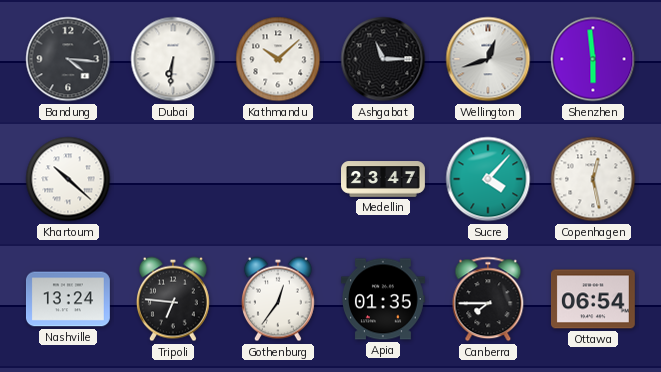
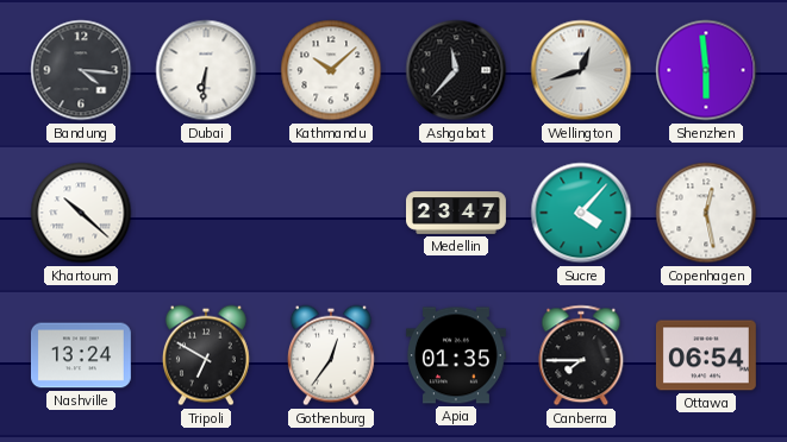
Ashgabat: 11:15 -> 11:37 (456, 70)
Tripoli: 6:46 -> 6:50 (206, 355)
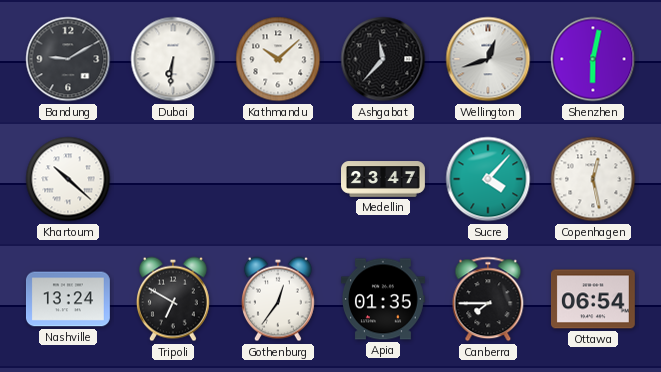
Bandung: 4:16 -> 9:10 (68, 59)
Shenzhen: 5:59 -> 6:02 (593, 59)
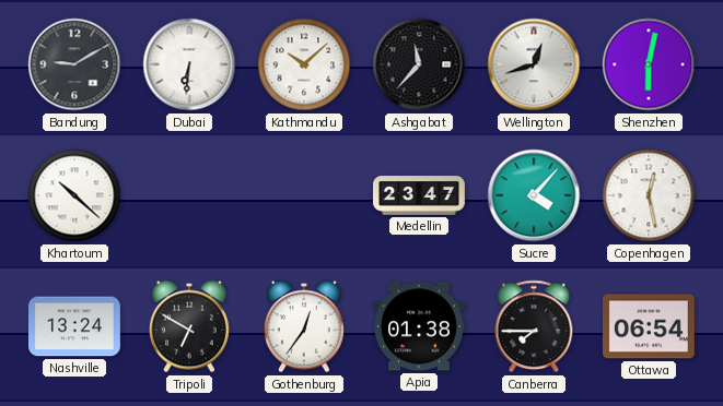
Apia: 01:35 -> 01:38 (419, 326)
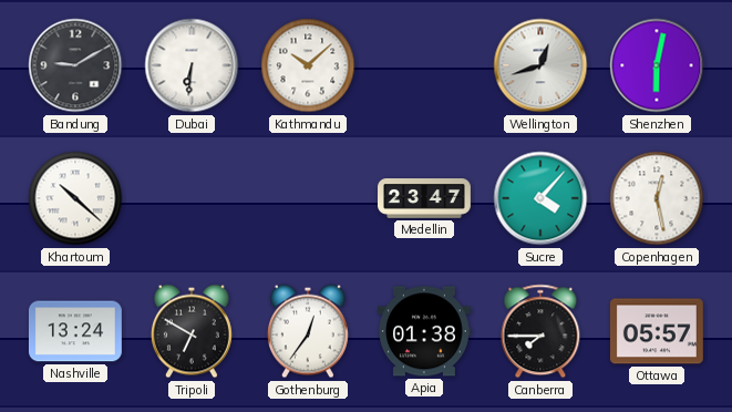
Ashgabat: 11:37 -> none (419, 64)
Ottawa: 06:54 -> 05:57 (657, 331)
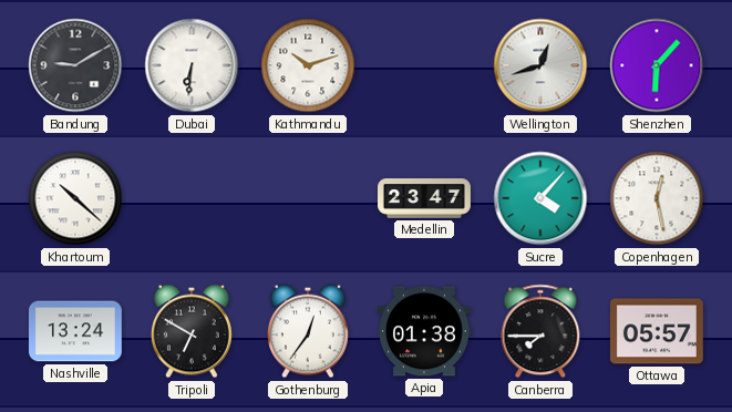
Kathmandu: 10:08 -> 10:12 (308, 65)
Shenzhen: 6:02 -> 6:07 (657, 65)
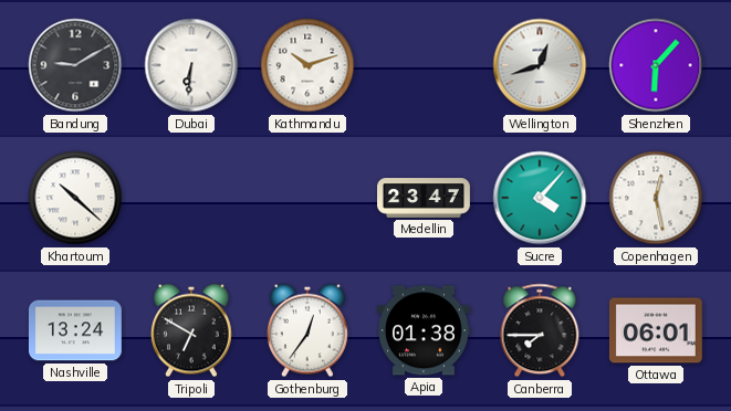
Ottawa: 05:57 -> 06:01 (656, 330)
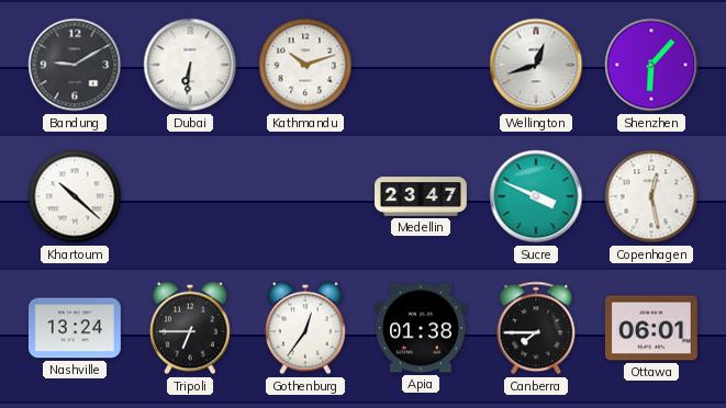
Sucre: 4:07 -> 3:49 (536, 196)
Tripoli: 6:50 -> 6:45 (190, 328)
